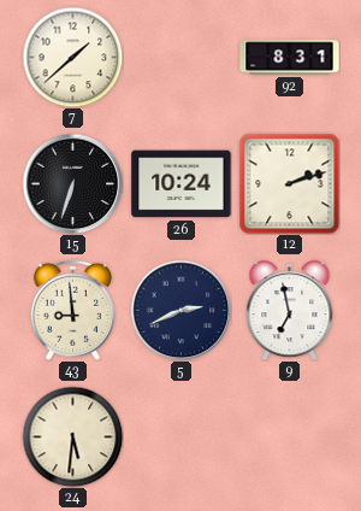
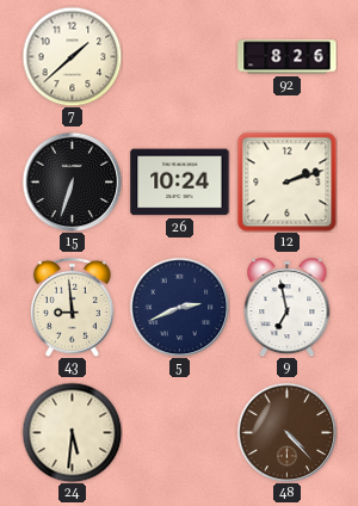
92: 8:31 -> 8:26 (288, 57)
48: none -> 4:23 (286, 432)
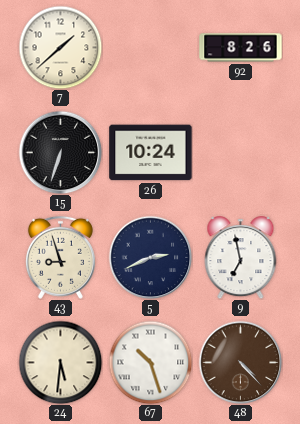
12: 2:12 -> none (286, 181)
43: 8:59 -> 8:57 (60, 257)
67: none -> 10:27 (150, 362)
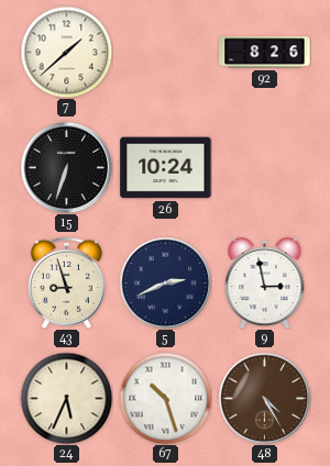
9: 6:58 -> 2:58 (265, 284)
24: 5:31 -> 5:34 (66, 398)
48: 4:23 -> 4:25 (264, 398)
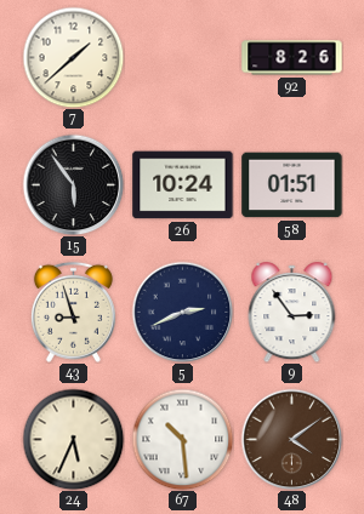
15: 6:33 -> 5:54 (73, 184)
58: none -> 01:51 (292, 185)
9: 2:58 -> 2:54 (292, 313)
67: 10:27 -> 10:29 (182, 439)
48: 4:25 -> 4:09 (291, 439)
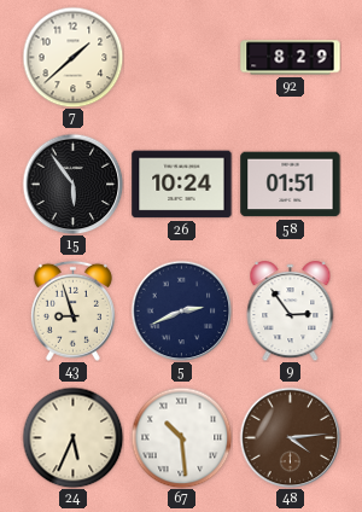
92: 8:26 -> 8:29 (291, 58)
48: 4:09 -> 4:14 (290, 437)
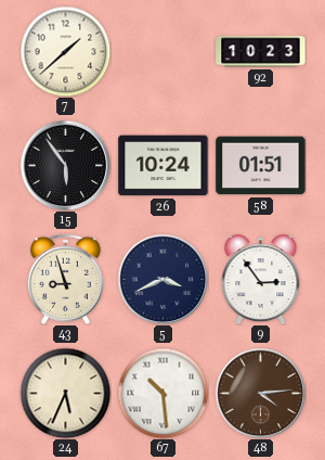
92: 8:29 -> 10:23 (261, 52)
5: 2:41 -> 3:41 (162, 279)
